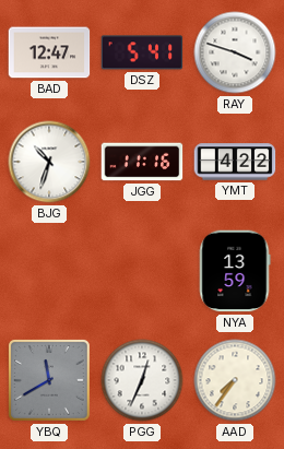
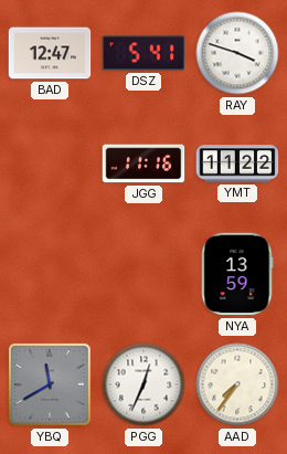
BJG: 10:33 -> none (49, 162)
YMT: 4:22 -> 11:22 (237, 163)
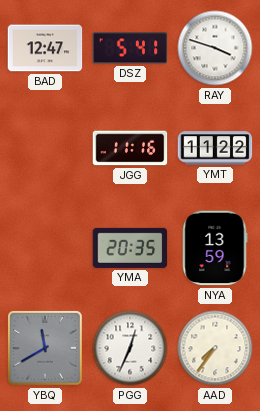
YMA: none -> 20:35 (130, 248)
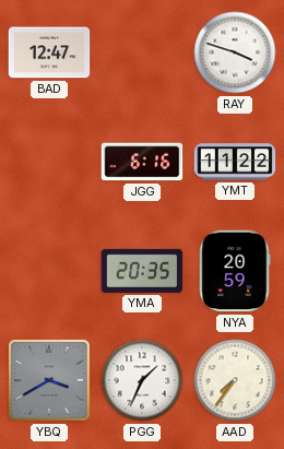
DSZ: 5:41 -> none (130, 48)
JGG: 11:16 -> 6:16 (142, 162)
NYA: 13:59 -> 20:59 (235, 271)
YBQ: 11:40 -> 3:40 (50, 381)
PGG: 12:34 -> 1:34 (142, 380)
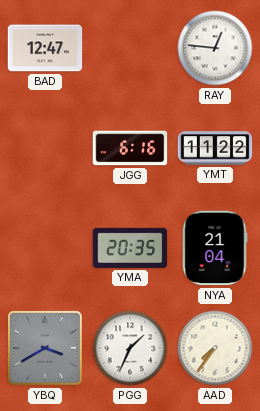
RAY: 3:48 -> 12:46 (215, 48)
NYA: 20:59 -> 21:04 (215, 248)
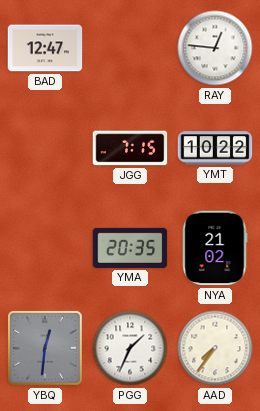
JGG: 6:16 -> 7:15 (130, 148)
YMT: 11:22 -> 10:22 (215, 148)
NYA: 21:04 -> 21:02 (215, 248)
YBQ: 3:40 -> 12:31 (46, 349)
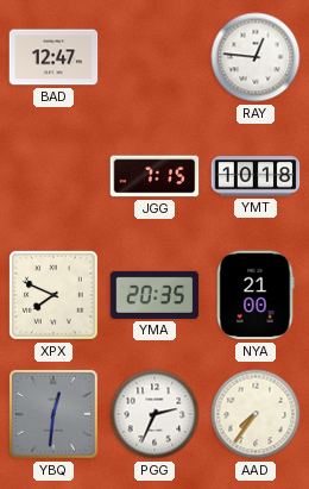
YMT: 10:22 -> 10:18 (256, 176)
XPX: none -> 7:49 (53, 295)
NYA: 21:02 -> 21:00 (256, 295)
PGG: 1:34 -> 2:34 (154, 414)
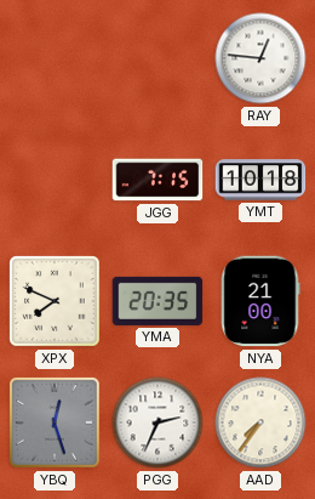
BAD: 12:47 -> none (53, 57)
YBQ: 12:31 -> 12:27 (56, 424)
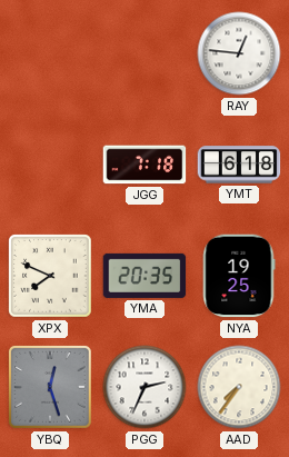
JGG: 7:15 -> 7:18 (144, 165)
YMT: 10:18 -> 6:18 (239, 165)
NYA: 21:00 -> 19:25 (239, 276)
